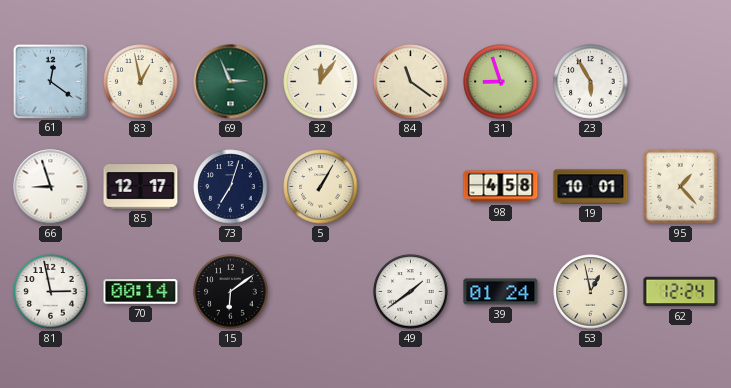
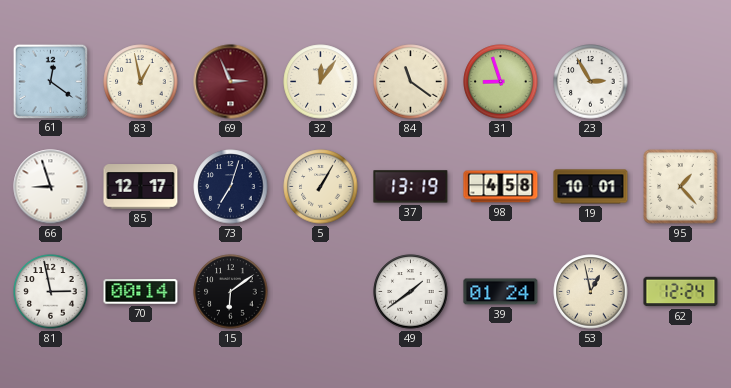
69 dial: green -> burgundy (231, 82)
23: 5:55 -> 2:55 (591, 82)
37: none -> 13:19 (411, 187)
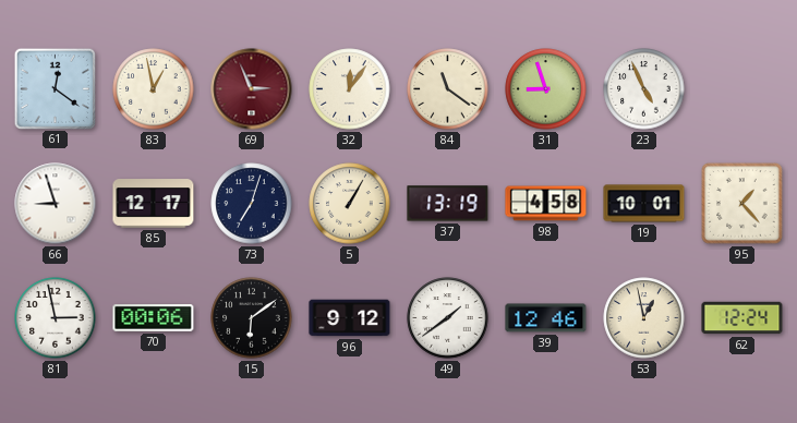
23: 2:55 -> 4:56 (644, 89)
70: 00:14 -> 00:06 (154, 318)
96: none -> 9:12 (350, 318)
39: 01:24 -> 12:46 (546, 318)
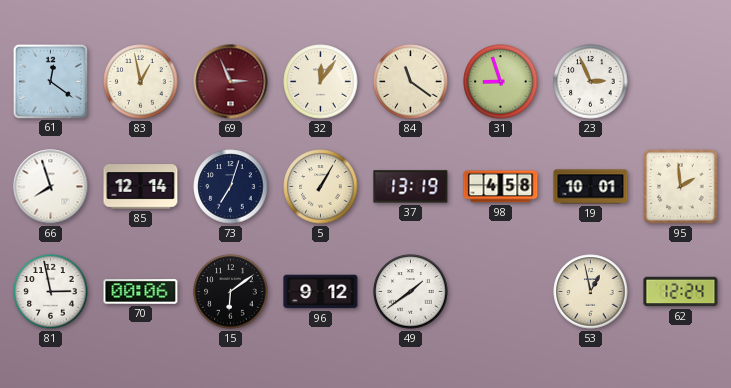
23: 4:56 -> 2:56 (591, 82)
66: 8:57 -> 7:57 (51, 187)
85: 12:17 -> 12:14 (141, 187)
95: 1:23 -> 1:59 (681, 187)
39: 12:46 -> none (546, 318)
